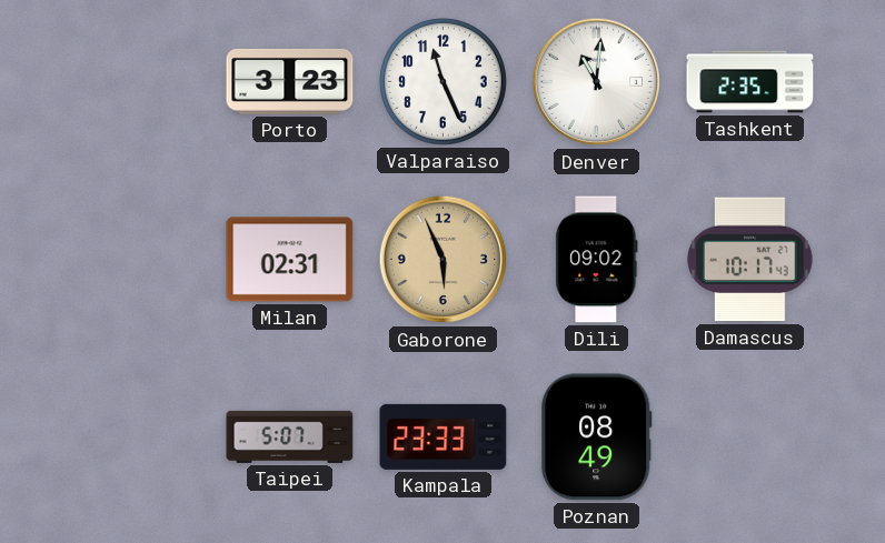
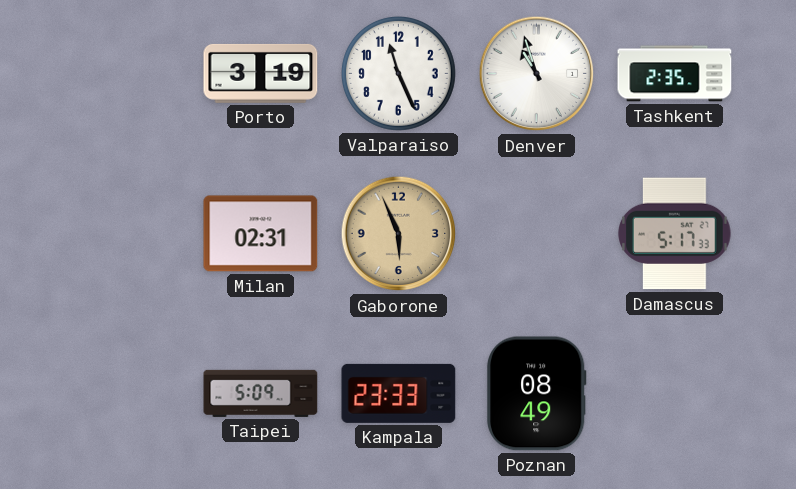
Porto: 3:23 -> 3:19 (261, 73)
Denver: 11:01 -> 10:57 (537, 74)
Dili: 09:02 -> none (597, 260)
Damascus: 10:17 -> 5:17 (675, 234)
Taipei: 5:07 -> 5:09 (261, 393)
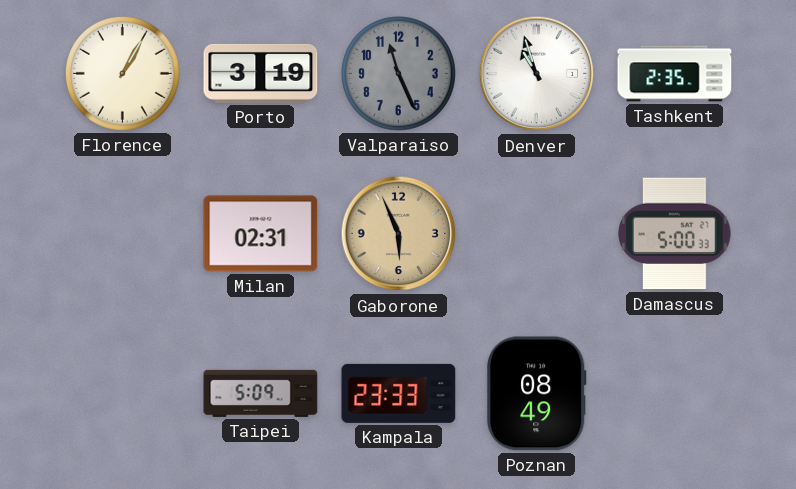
Florence: none -> 1:05 (122, 73)
Valparaiso dial: white -> grey (398, 73)
Damascus: 5:17 -> 5:00 (675, 234)
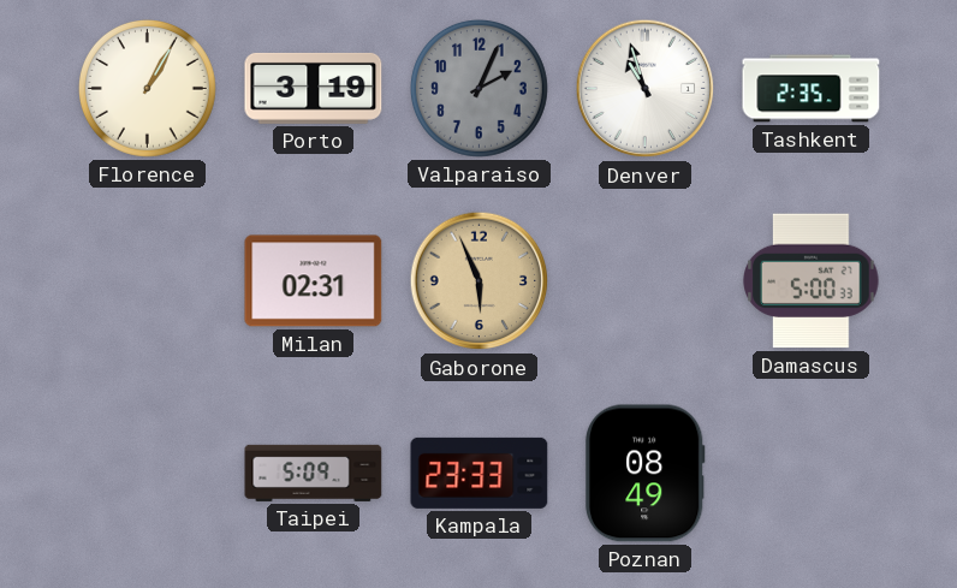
Valparaiso: 11:26 -> 2:04 (478, 88)
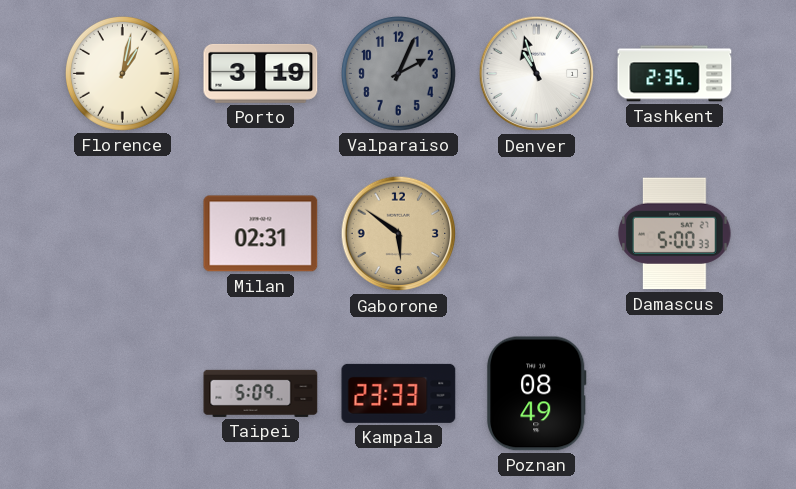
Florence: 1:05 -> 1:02 (122, 73)
Gaborone: 5:56 -> 5:51 (399, 234)
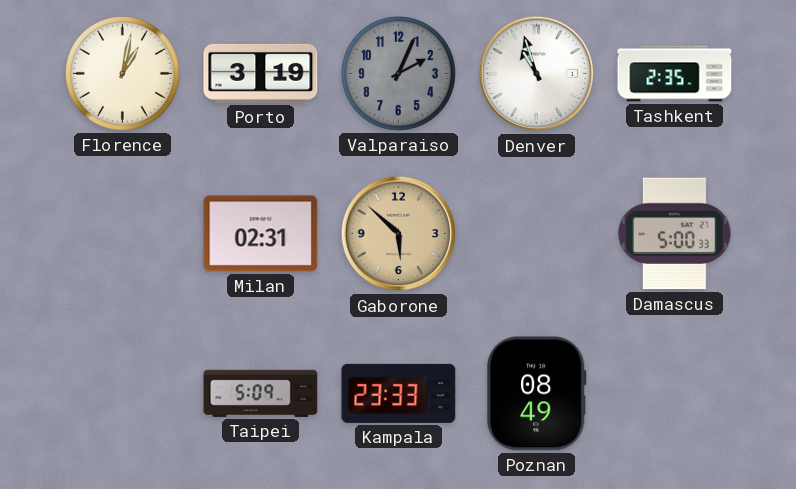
Gaborone: 5:51 -> 5:52 (399, 234)
